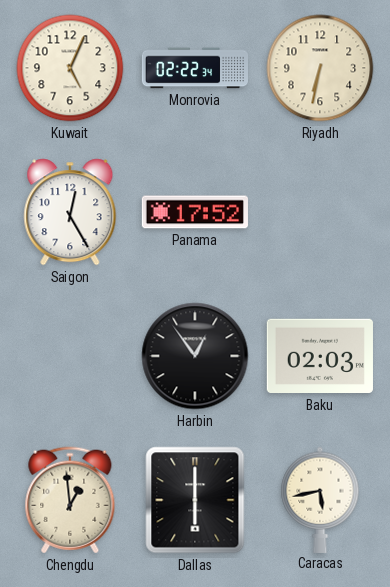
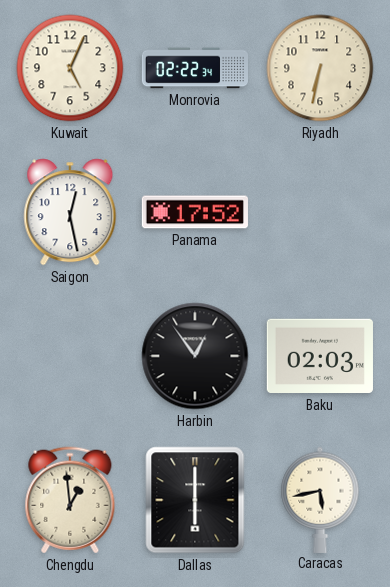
Saigon: 12:25 -> 12:28 (70, 212)
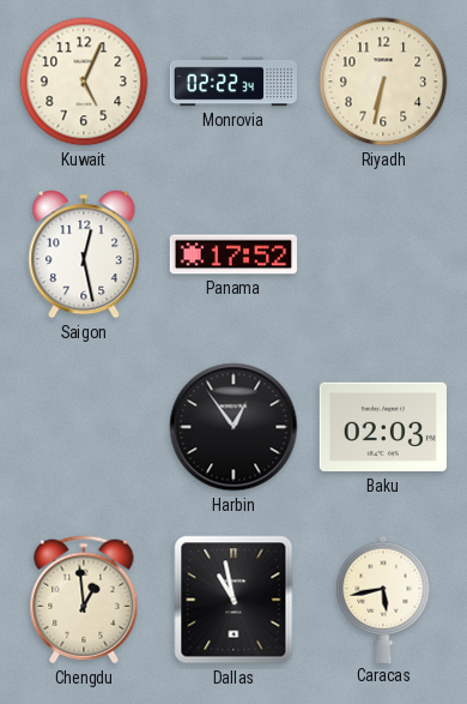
Dallas: 6:00 -> 10:58 (233, 600)
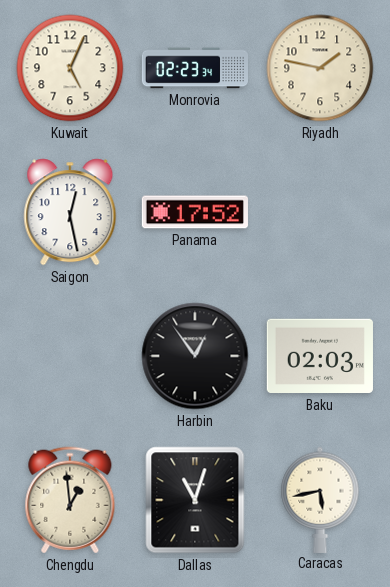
Monrovia: 02:22 -> 02:23 (194, 68)
Riyadh: 6:32 -> 1:47 (320, 68)
Dallas: 10:58 -> 11:03 (195, 500)
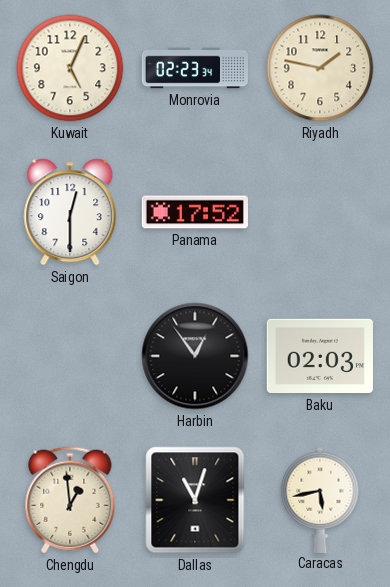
Saigon: 12:28 -> 12:30 (70, 212)
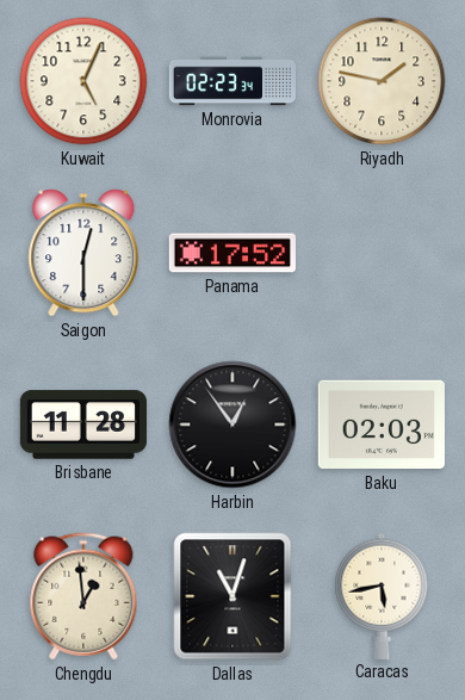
Brisbane: none -> 11:28 (82, 425)
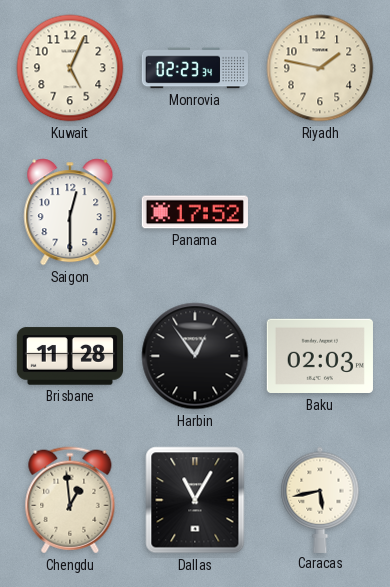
Dallas: 11:03 -> 11:05 (195, 500)
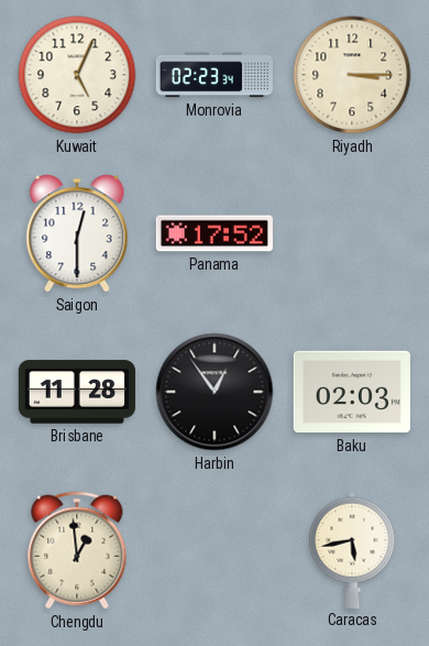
Riyadh: 1:47 -> 3:15 (352, 75)
Dallas: 11:05 -> none (195, 500)
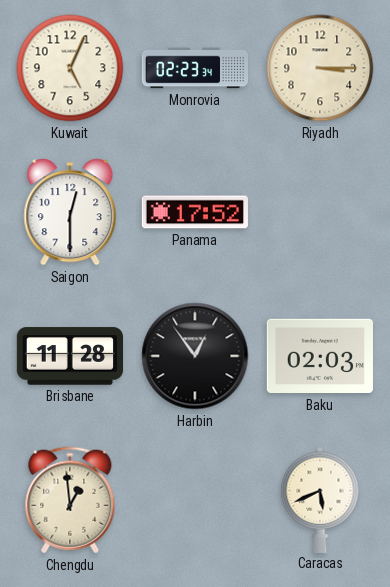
Caracas: 5:43 -> 5:41 (320, 499)
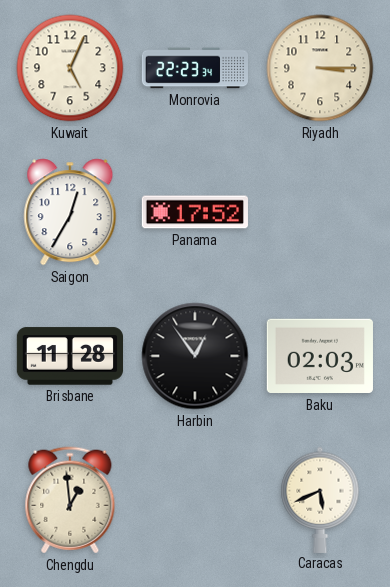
Monrovia: 02:23 -> 22:23 (194, 68)
Saigon: 12:30 -> 12:35 (70, 212)
